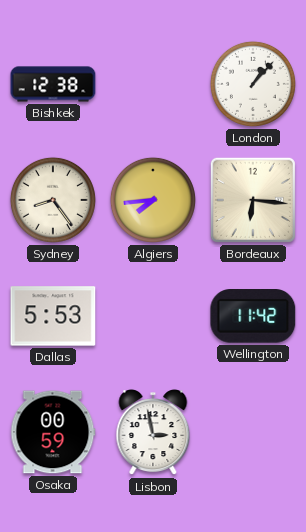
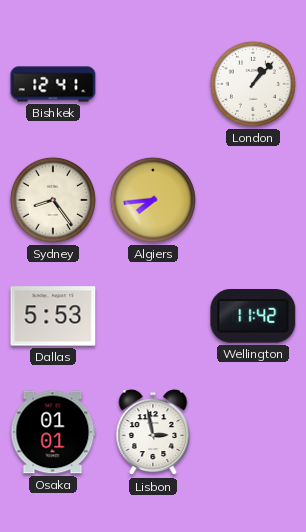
Bishkek: 12:38 -> 12:41 (53, 84)
Bordeaux: 6:16 -> none (253, 200)
Osaka: 00:59 -> 01:01 (53, 432)
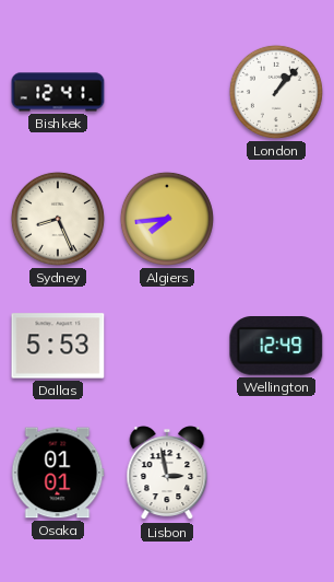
Sydney: 8:24 -> 8:26 (58, 219)
Wellington: 11:42 -> 12:49 (276, 347)
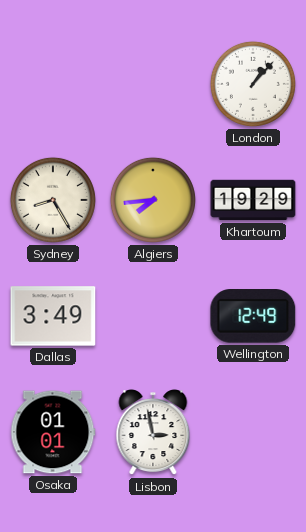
Bishkek: 12:41 -> none (58, 92)
Sydney: 8:26 -> 8:25 (53, 200)
Khartoum: none -> 19:29 (253, 200)
Dallas: 5:53 -> 3:49 (53, 316)
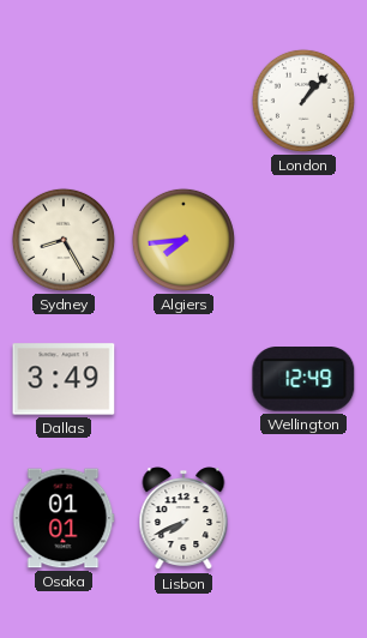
Khartoum: 19:29 -> none (253, 200)
Lisbon: 2:58 -> 7:41 (183, 519)
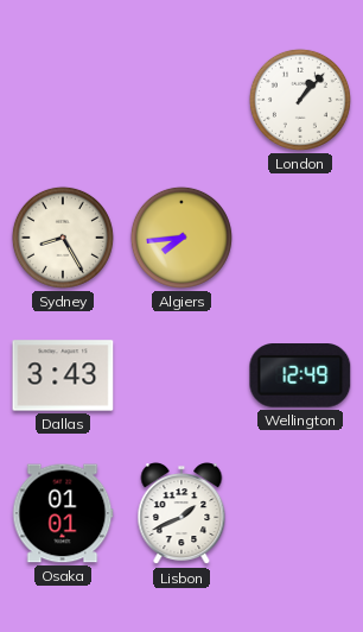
Dallas: 3:49 -> 3:43 (63, 375)
Lisbon: 7:41 -> 1:41 (181, 514)
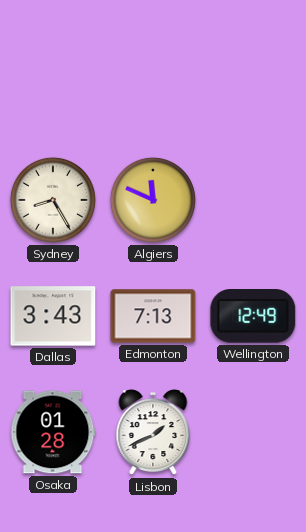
London: 1:07 -> none (300, 100)
Algiers: 7:44 -> 11:49 (153, 200)
Edmonton: none -> 7:13 (153, 316)
Osaka: 01:01 -> 01:28 (53, 432)
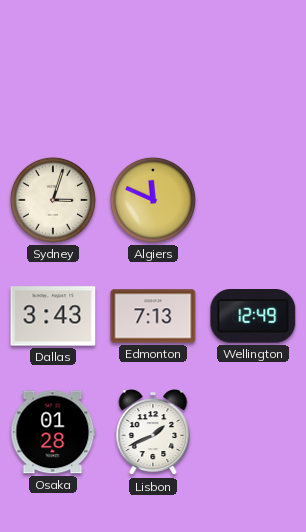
Sydney: 8:25 -> 3:03 (53, 200)
